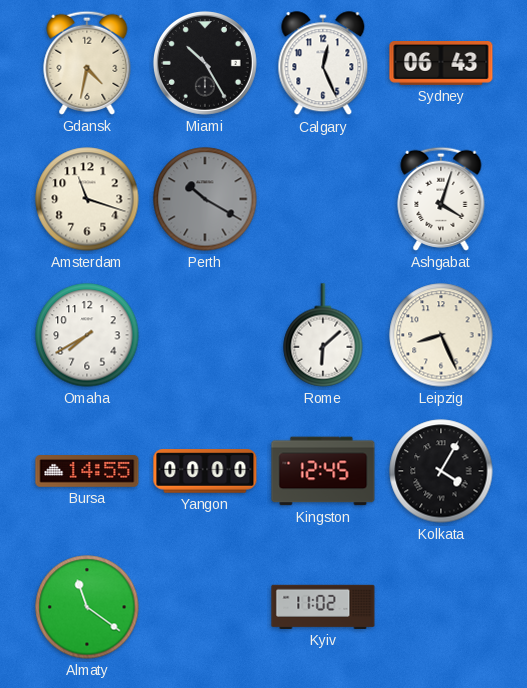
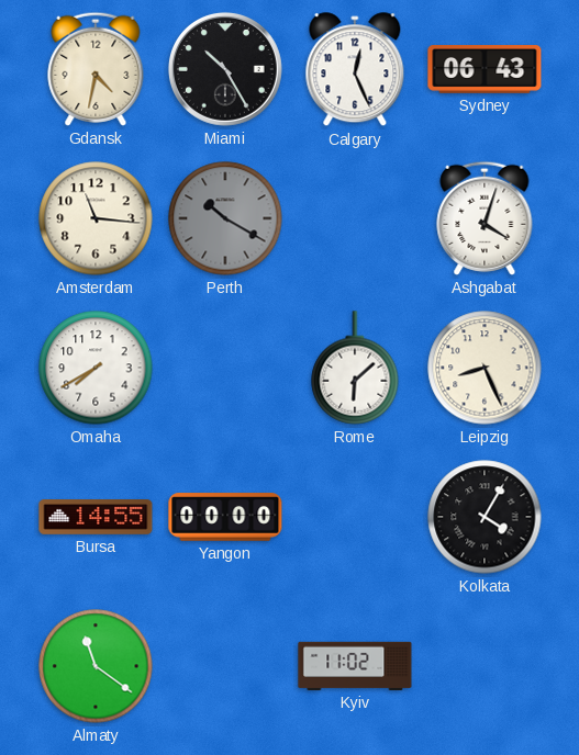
Amsterdam: 11:18 -> 11:16 (96, 218)
Kingston: 12:45 -> none (323, 471)
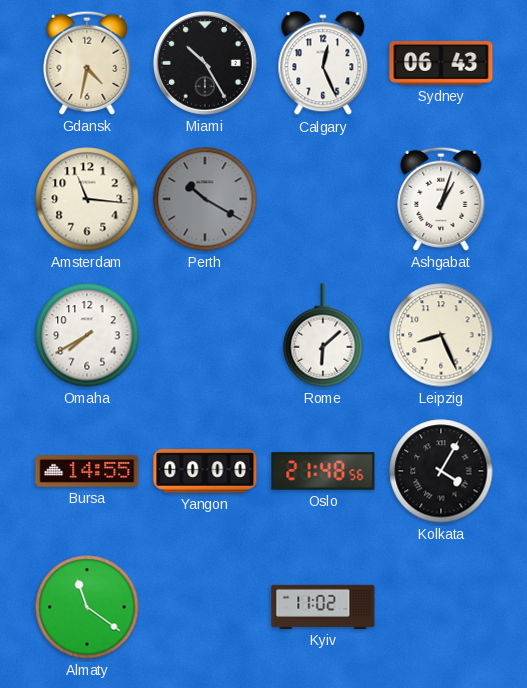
Ashgabat: 4:03 -> 1:03 (441, 199)
Oslo: none -> 21:48 (323, 471)
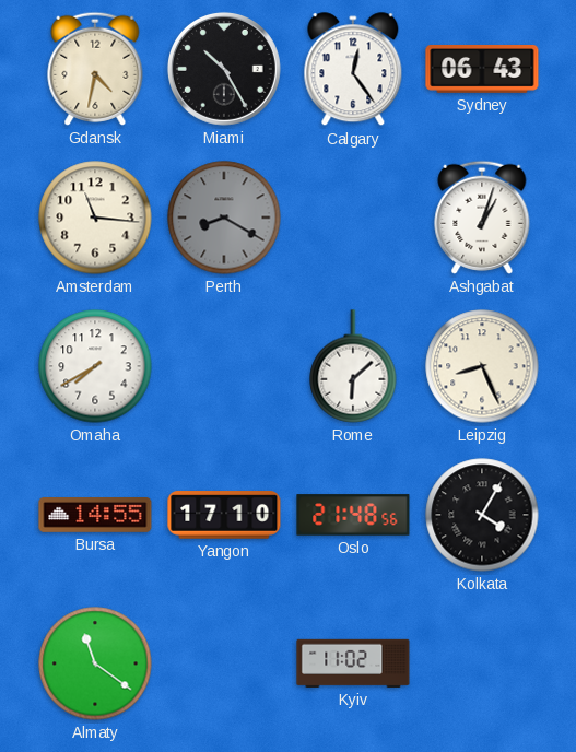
Calgary: 12:26 -> 12:24 (353, 70)
Perth: 10:20 -> 8:20 (224, 218)
Yangon: 00:00 -> 17:10 (224, 515)
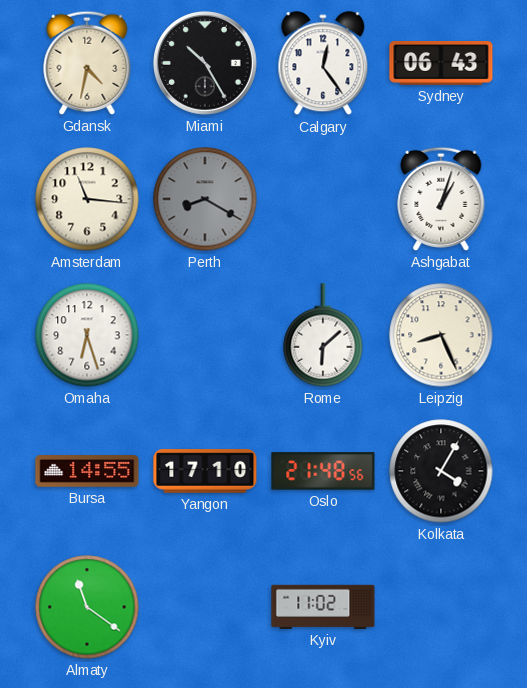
Omaha: 7:40 -> 6:27 (87, 335)
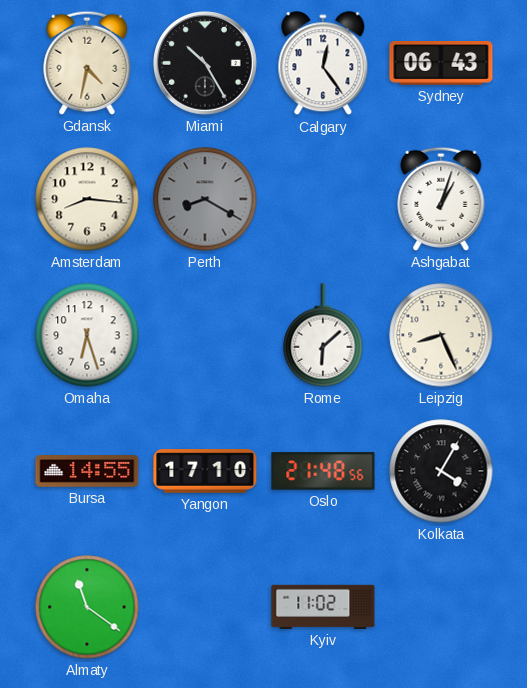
Amsterdam: 11:16 -> 8:16 (87, 199)
